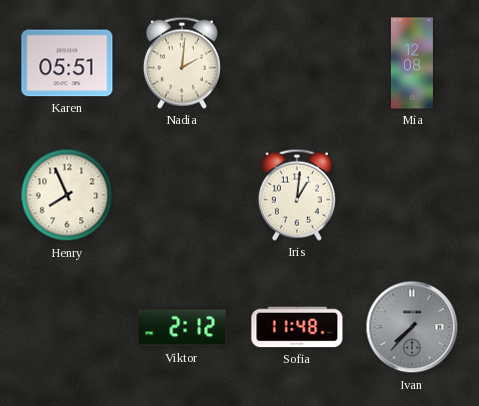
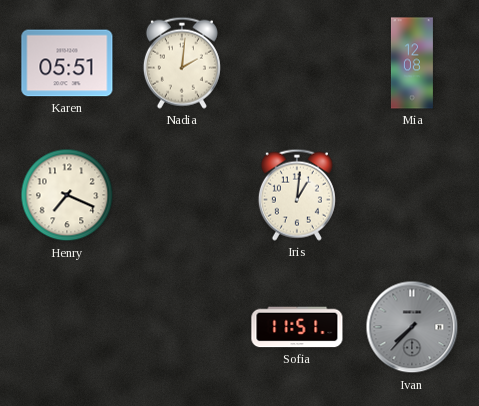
Henry: 7:56 -> 7:19 (67, 195)
Viktor: 2:12 -> none (182, 327)
Sofia: 11:48 -> 11:51 (297, 327)
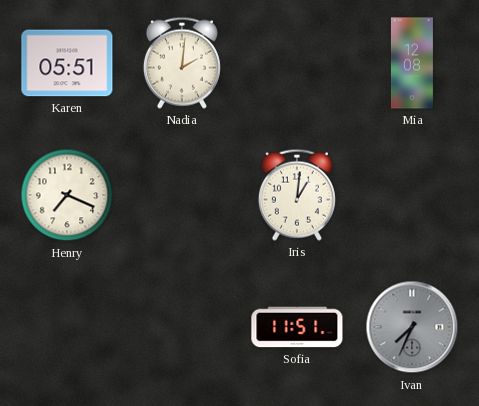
Ivan: 7:37 -> 7:34 (412, 327)
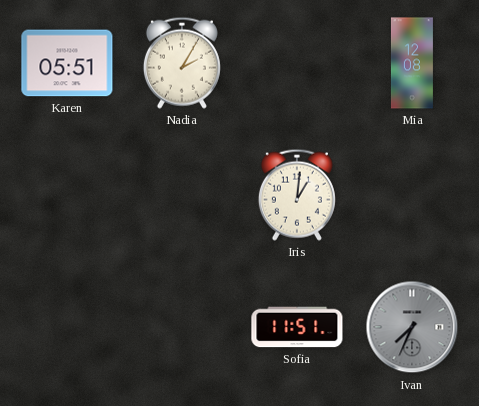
Nadia: 2:01 -> 2:05 (182, 63)
Henry: 7:19 -> none (67, 195)
